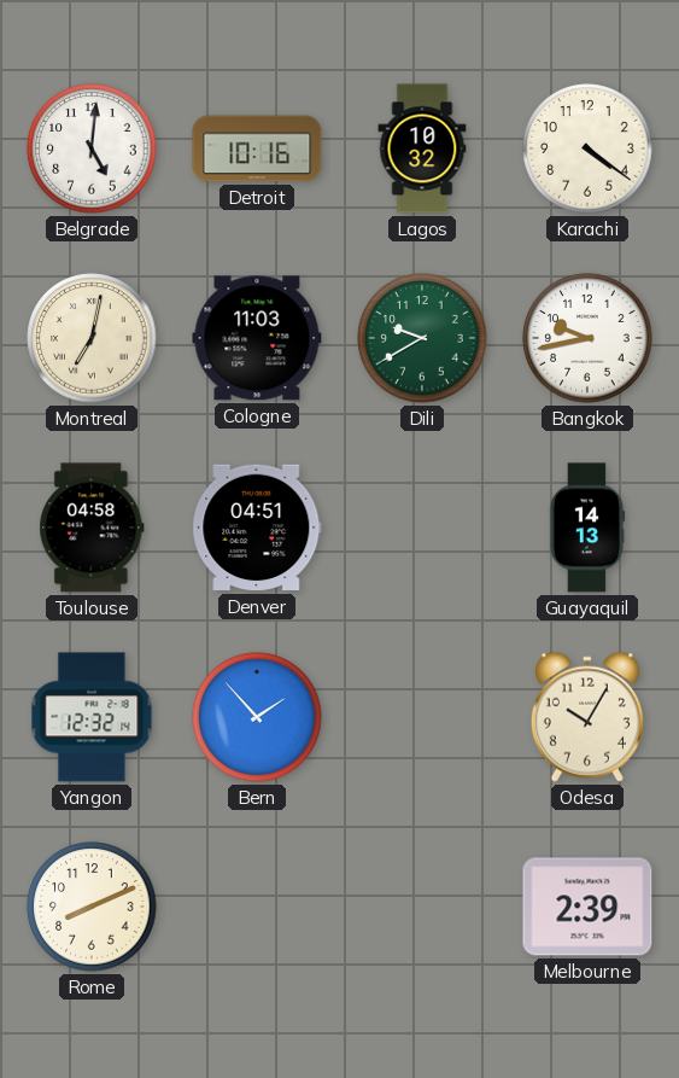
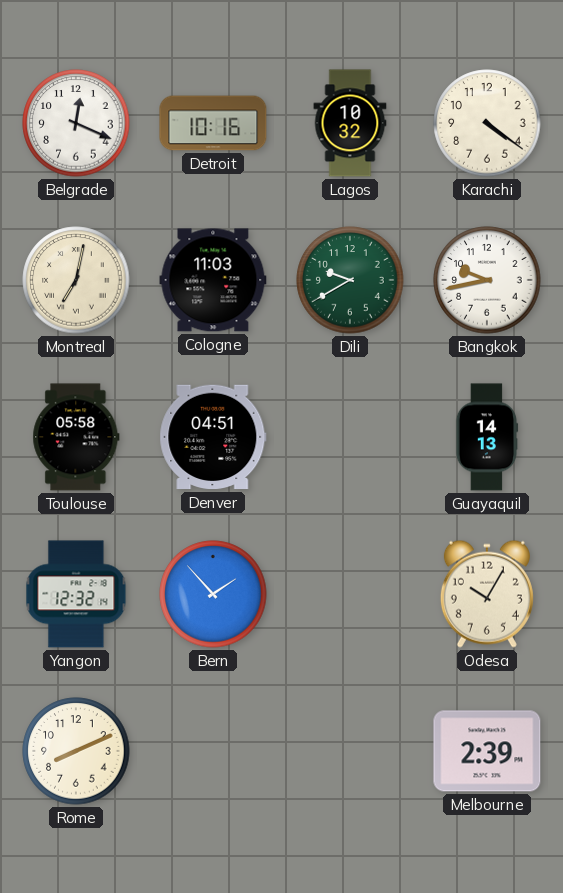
Belgrade: 5:01 -> 12:19 (76, 123)
Toulouse: 04:58 -> 05:58 (76, 437)
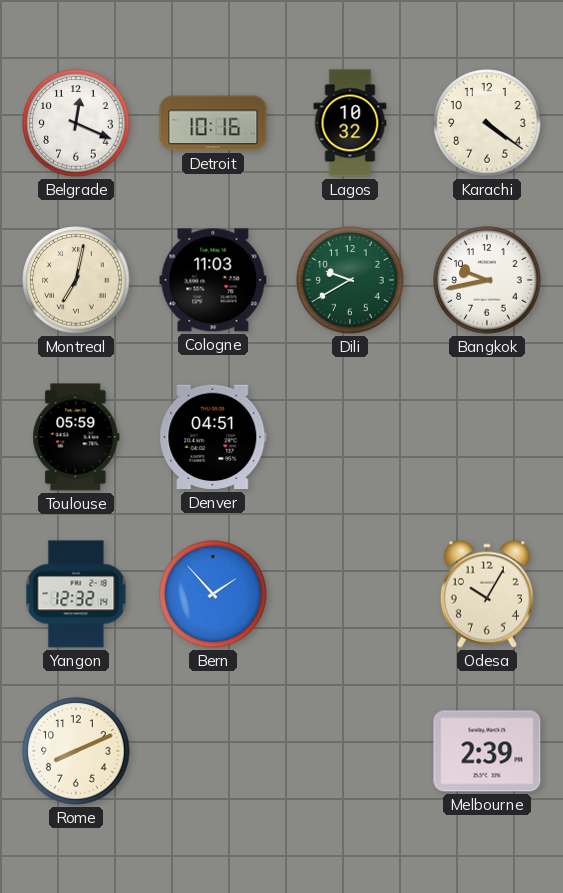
Toulouse: 05:58 -> 05:59 (76, 437)
Guayaquil: 14:13 -> none (487, 437)
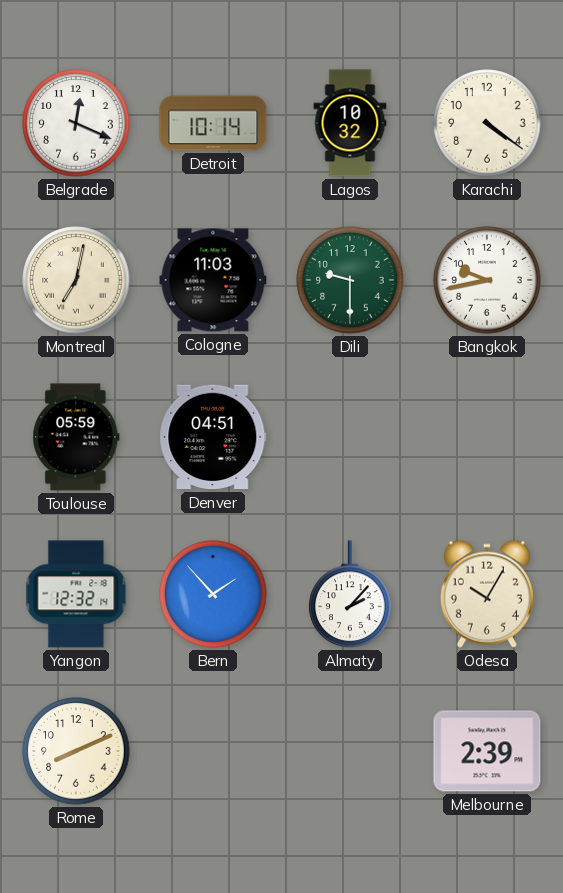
Detroit: 10:16 -> 10:14 (213, 123)
Dili: 9:40 -> 9:30 (350, 280)
Almaty: none -> 2:07 (350, 594)
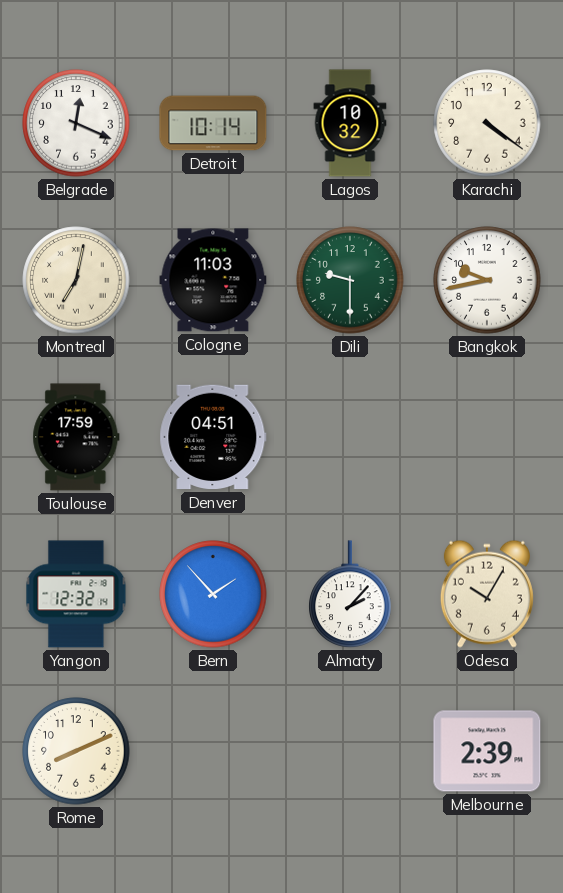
Toulouse: 05:59 -> 17:59 (76, 437)
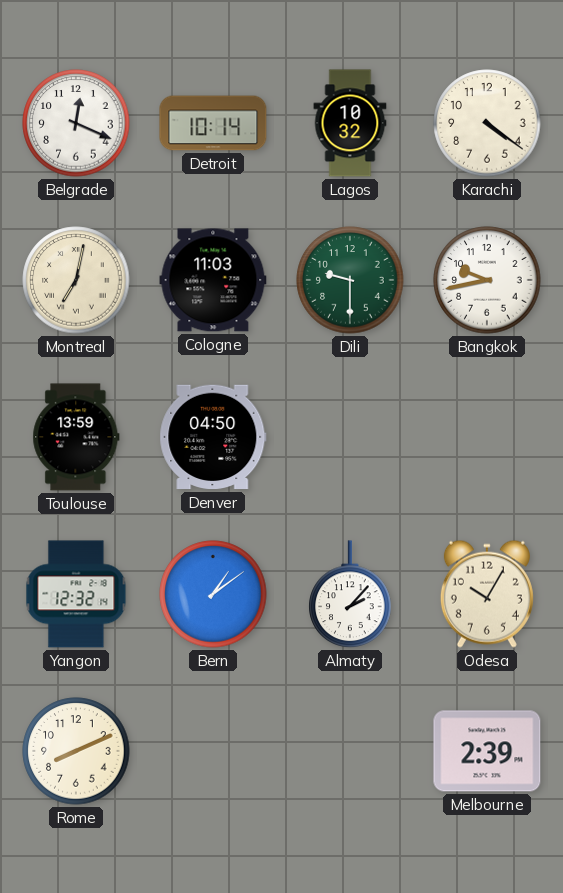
Toulouse: 17:59 -> 13:59 (76, 437)
Denver: 04:51 -> 04:50 (213, 437)
Bern: 1:53 -> 1:09 (213, 594)
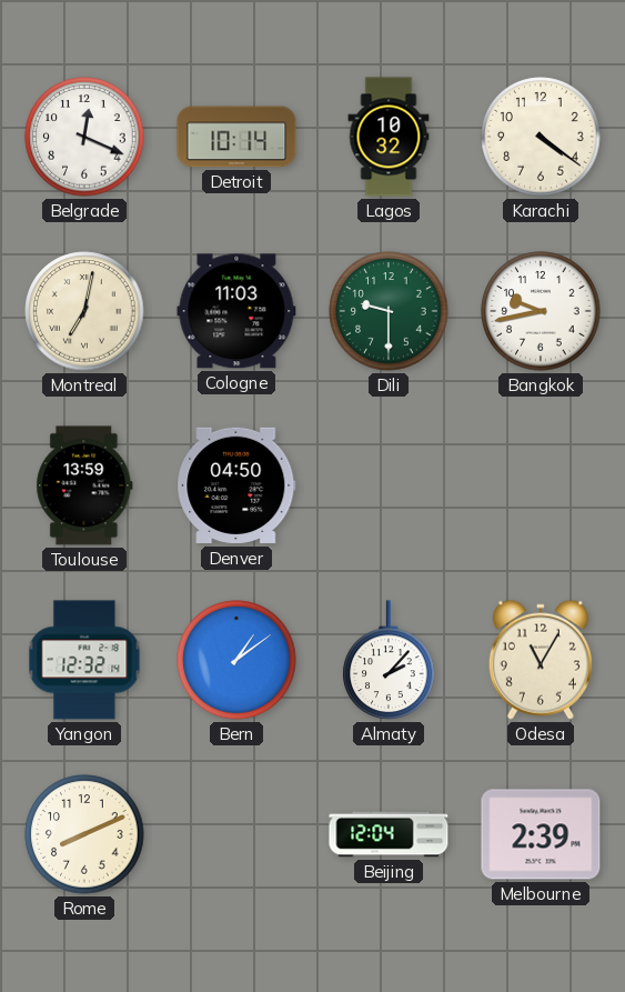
Odesa: 10:05 -> 11:05 (541, 660)
Beijing: none -> 12:04 (389, 834)
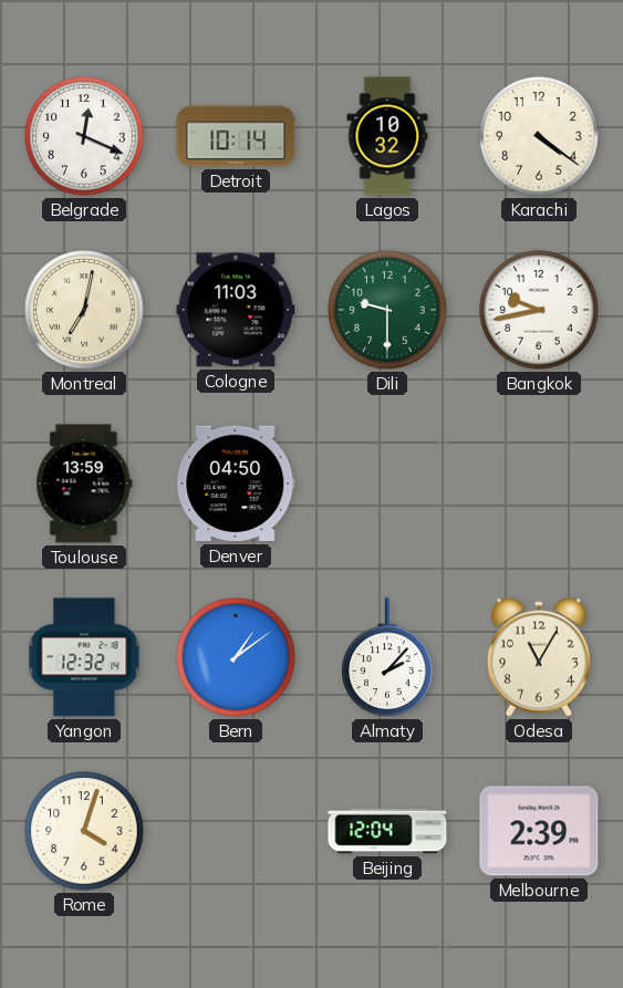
Rome: 8:11 -> 4:03 (84, 831)
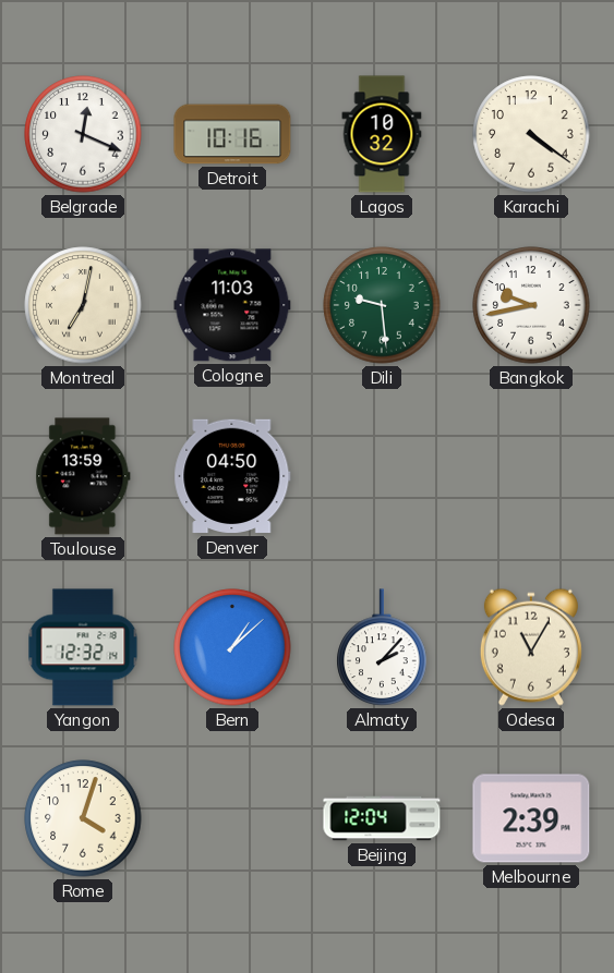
Detroit: 10:14 -> 10:16 (232, 134)
Dili: 9:30 -> 9:29 (382, 305)
Bern: 1:09 -> 1:08 (232, 647)
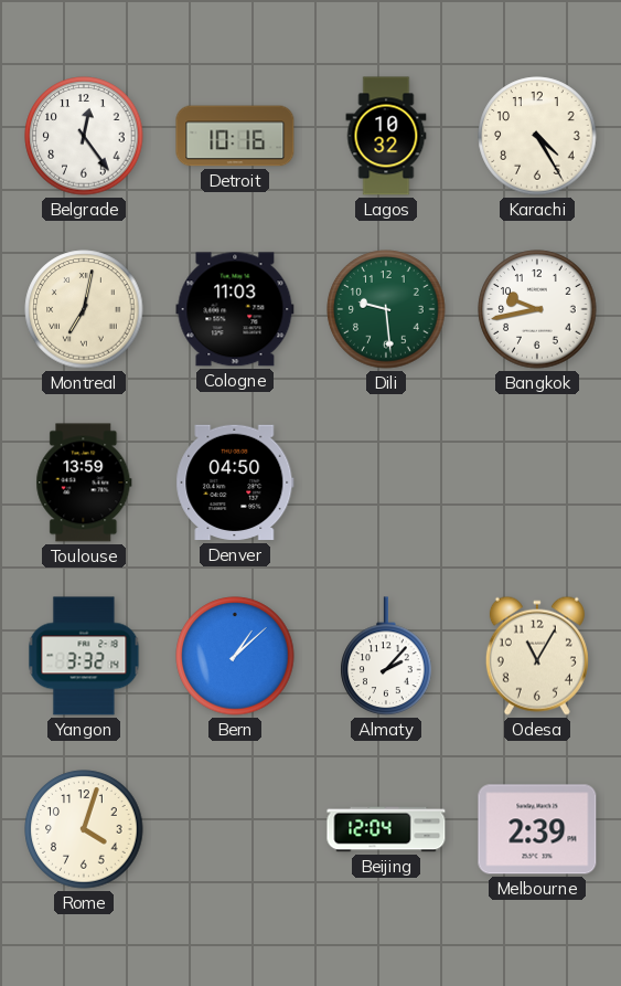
Belgrade: 12:19 -> 12:24 (84, 136)
Karachi: 4:21 -> 4:25 (537, 136)
Yangon: 12:32 -> 3:32 (84, 656)
